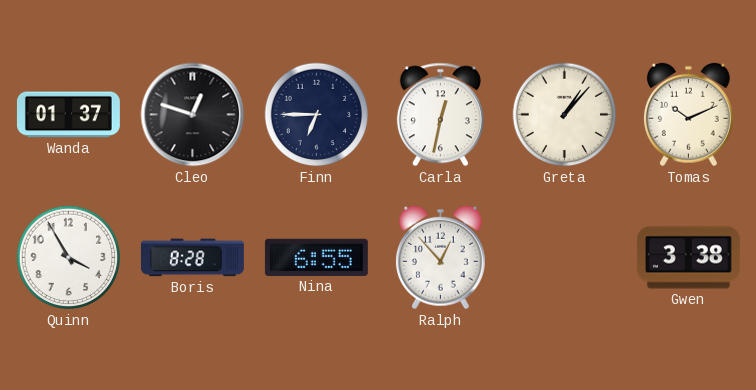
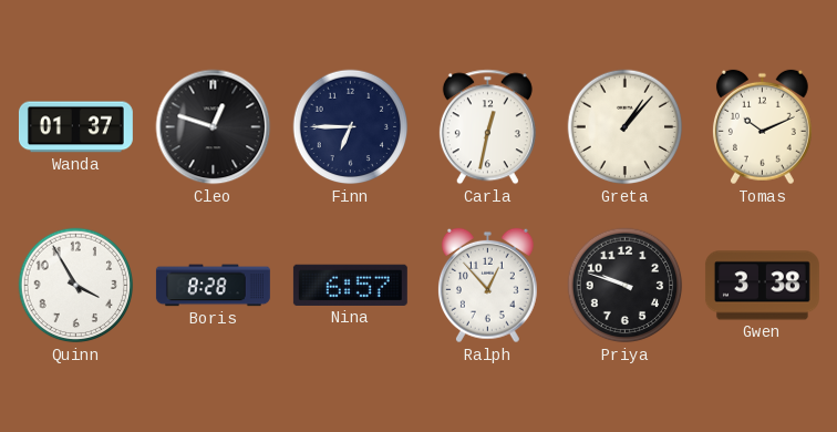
Nina: 6:55 -> 6:57 (350, 285)
Priya: none -> 9:48 (626, 286)
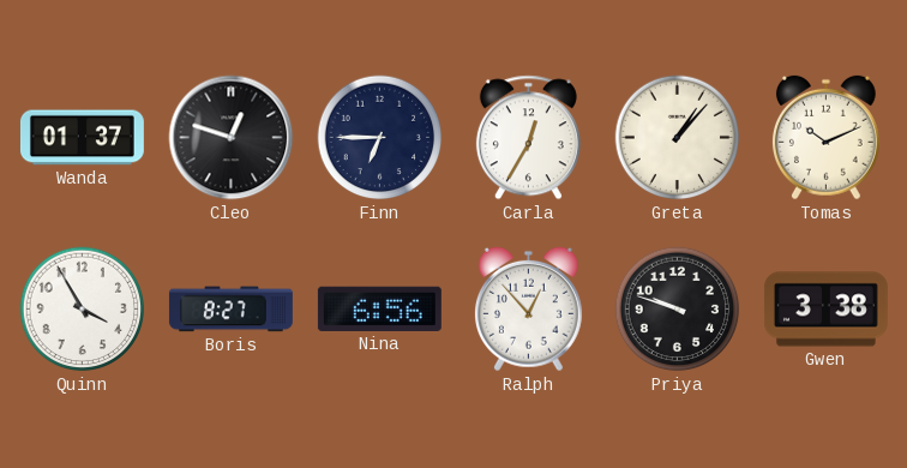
Carla: 12:32 -> 12:35 (528, 138)
Boris: 8:28 -> 8:27 (230, 310)
Nina: 6:57 -> 6:56 (379, 308)
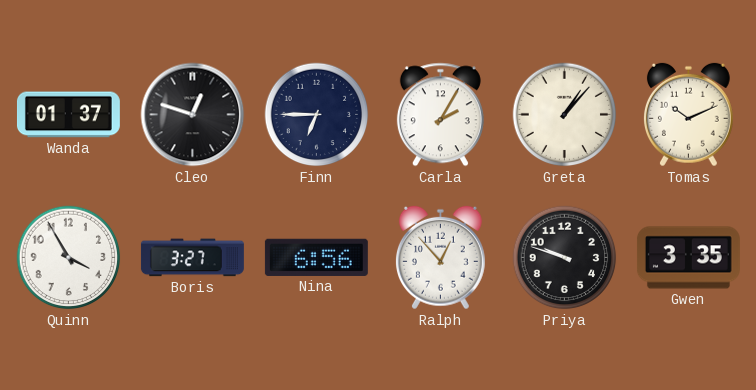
Carla: 12:35 -> 2:05 (440, 115)
Boris: 8:27 -> 3:27 (192, 258)
Gwen: 3:38 -> 3:35 (688, 258)
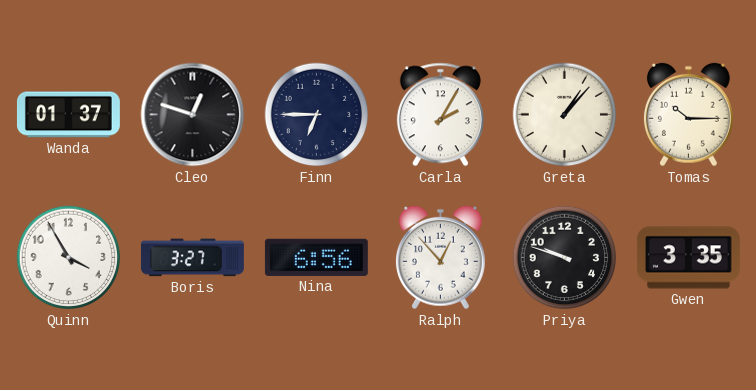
Tomas: 10:11 -> 10:15 (688, 115)
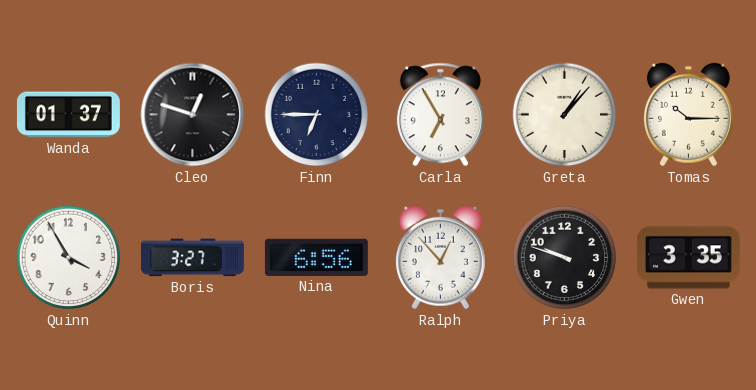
Carla: 2:05 -> 6:55 (440, 115)
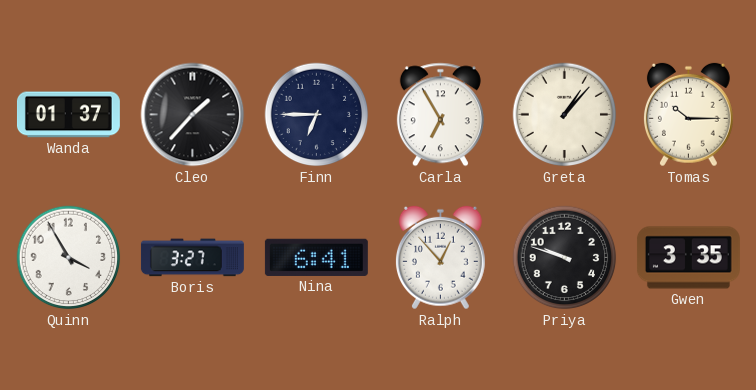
Cleo: 12:48 -> 1:37 (193, 115)
Nina: 6:56 -> 6:41 (316, 257)
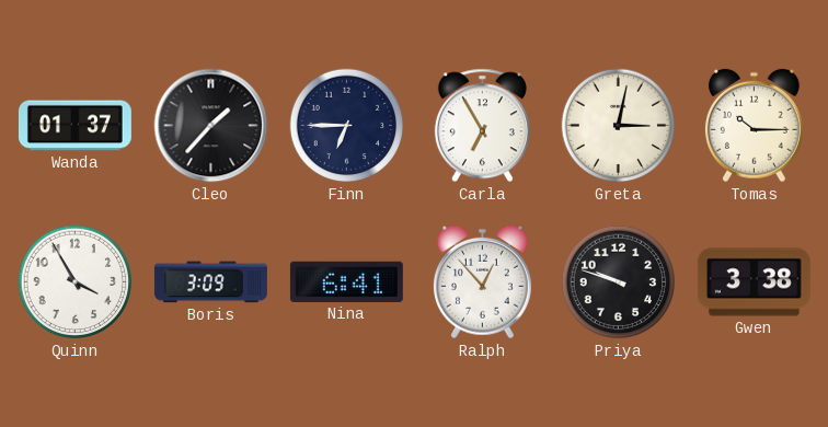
Greta: 1:07 -> 3:02 (619, 126)
Boris: 3:27 -> 3:09 (210, 282)
Gwen: 3:35 -> 3:38 (754, 282)
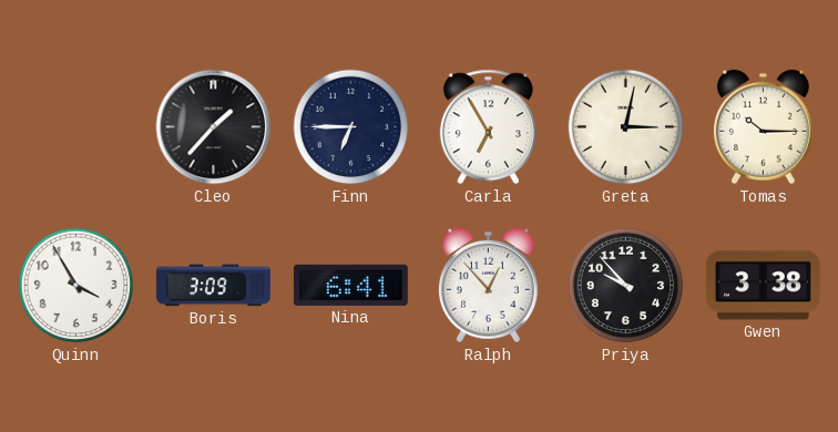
Wanda: 01:37 -> none (74, 126)
Priya: 9:48 -> 9:53 (626, 286)
